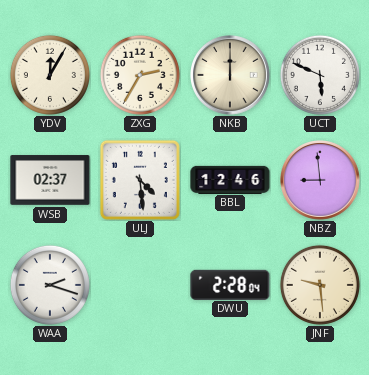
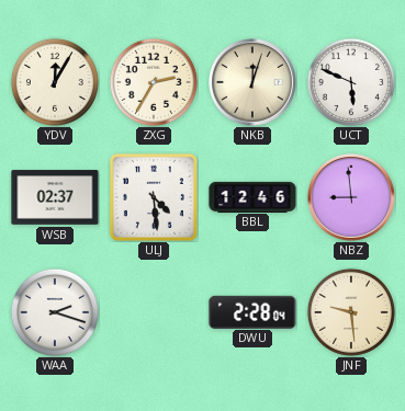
NKB: 12:00 -> 12:03 (254, 83)
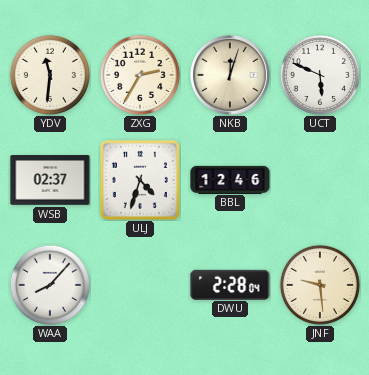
YDV: 12:05 -> 11:31 (50, 75)
ULJ: 4:29 -> 4:33 (140, 180)
NBZ: 8:59 -> none (352, 198)
WAA: 2:18 -> 8:07 (50, 285)
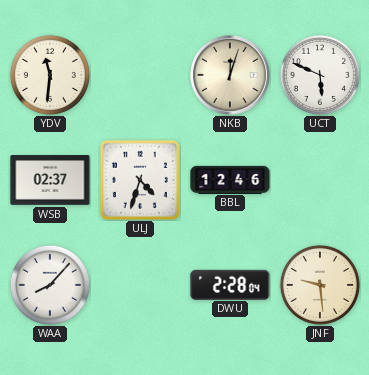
ZXG: 2:35 -> none (140, 75)
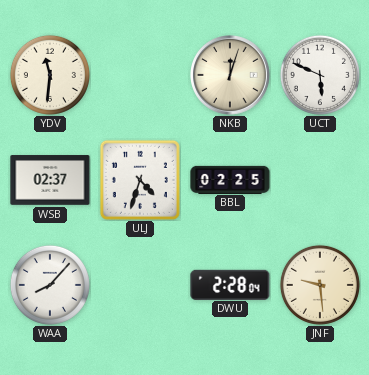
BBL: 12:46 -> 02:25 (230, 179)
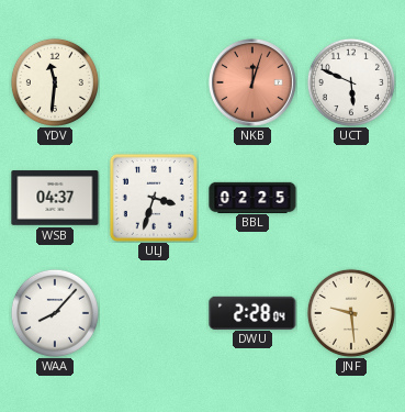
NKB dial: cream -> salmon (254, 83)
WSB: 02:37 -> 04:37 (55, 198)
ULJ: 4:33 -> 3:33 (154, 198)
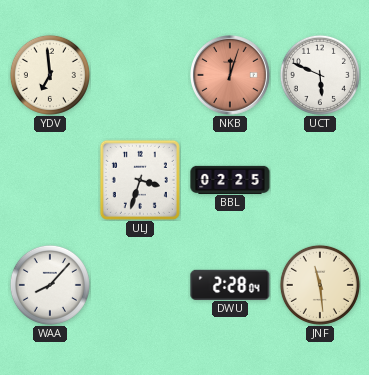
YDV: 11:31 -> 6:59 (50, 75)
WSB: 04:37 -> none (55, 198)
JNF: 9:29 -> 11:29 (320, 285)
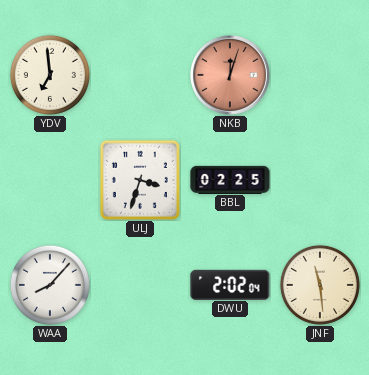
UCT: 5:49 -> none (320, 75)
DWU: 2:28 -> 2:02 (230, 284)
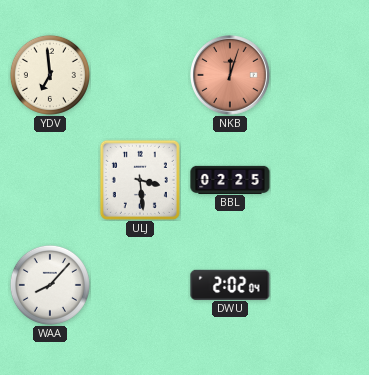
ULJ: 3:33 -> 3:29 (140, 180)
JNF: 11:29 -> none (320, 285)
